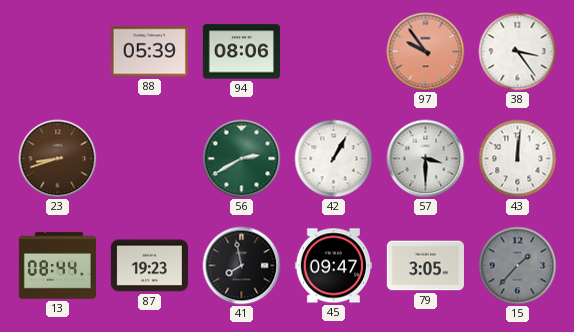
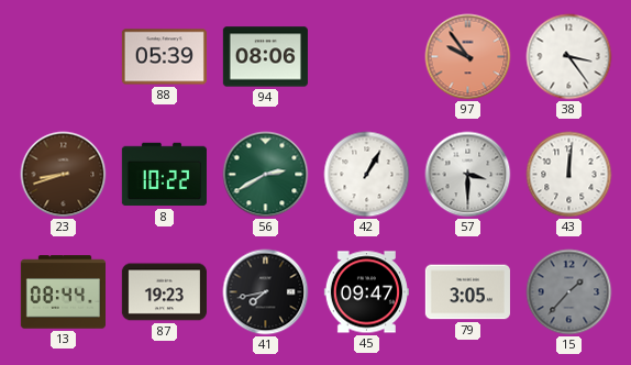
8: none -> 10:22 (164, 175)
41: 7:58 -> 7:43 (266, 292)
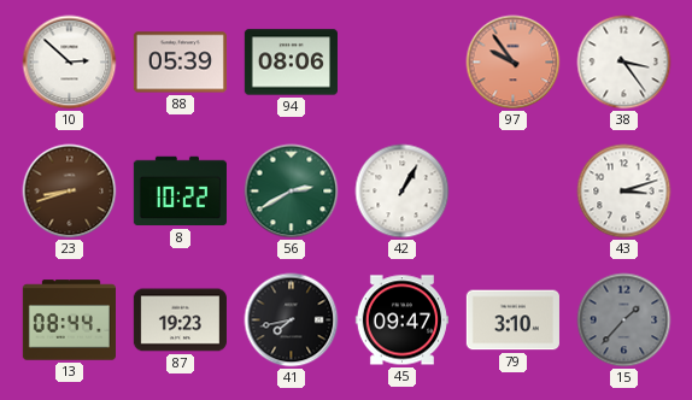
10: none -> 2:52 (70, 63)
57: 3:30 -> none (468, 175)
43: 12:01 -> 3:12 (624, 192)
79: 3:05 -> 3:10 (512, 320)
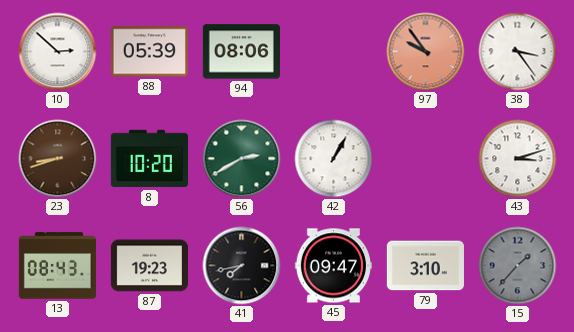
8: 10:22 -> 10:20 (149, 159)
13: 08:44 -> 08:43 (57, 266)
